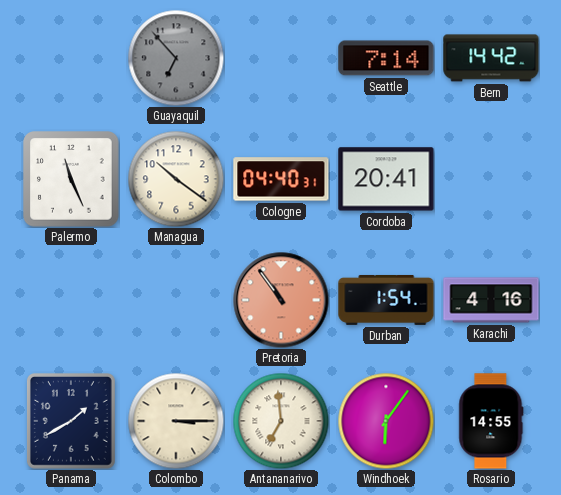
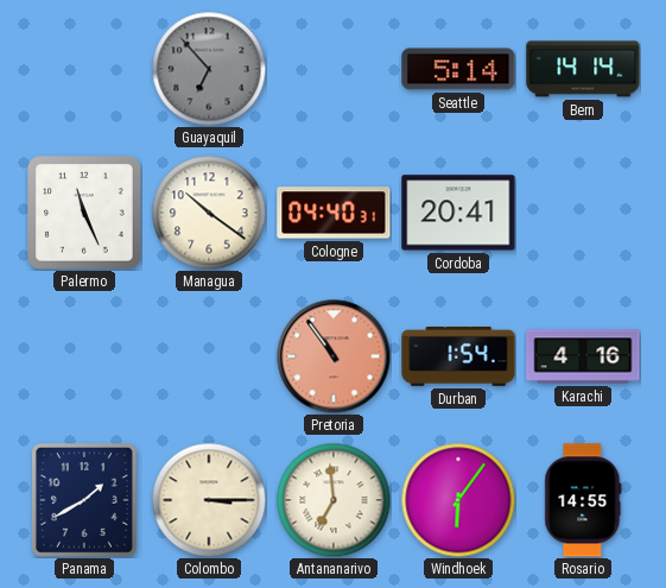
Seattle: 7:14 -> 5:14 (458, 69)
Bern: 14:42 -> 14:14 (583, 69)
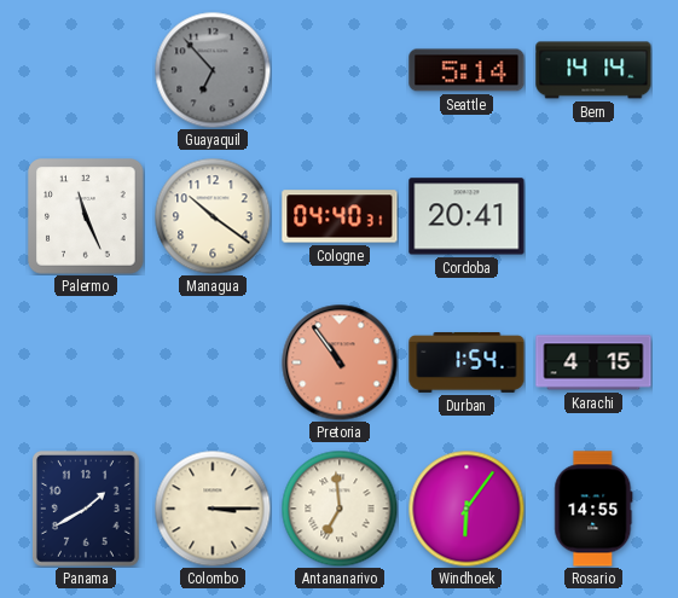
Karachi: 4:16 -> 4:15 (593, 362)
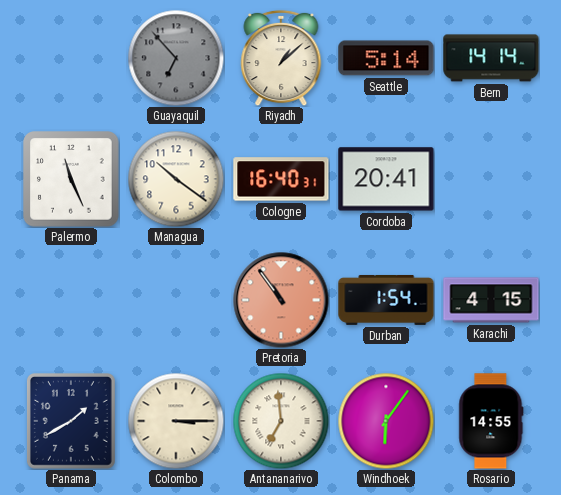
Riyadh: none -> 1:08 (281, 58)
Cologne: 04:40 -> 16:40 (281, 179)
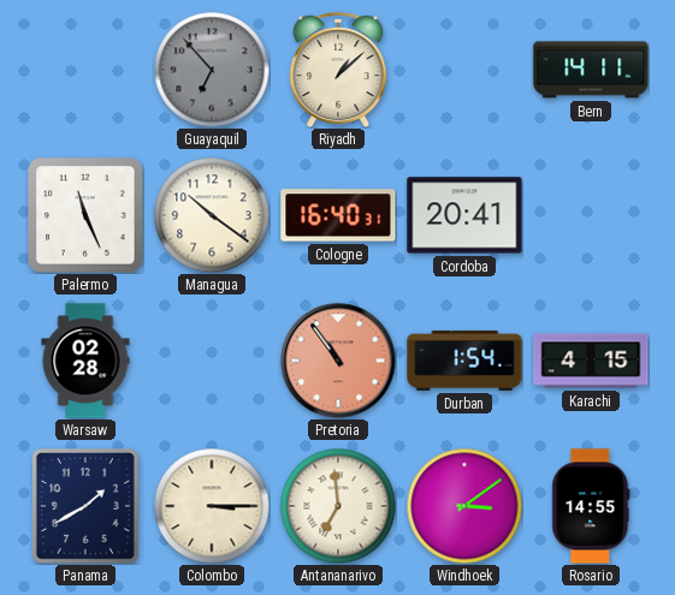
Seattle: 5:14 -> none (386, 58)
Bern: 14:14 -> 14:11 (591, 70)
Warsaw: none -> 02:28 (85, 361)
Windhoek: 6:06 -> 3:09 (464, 506)
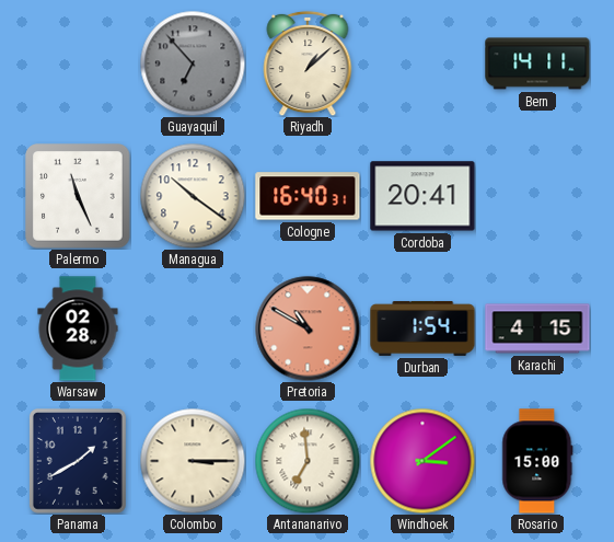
Pretoria: 10:54 -> 10:50 (308, 328)
Rosario: 14:55 -> 15:00 (537, 461)
